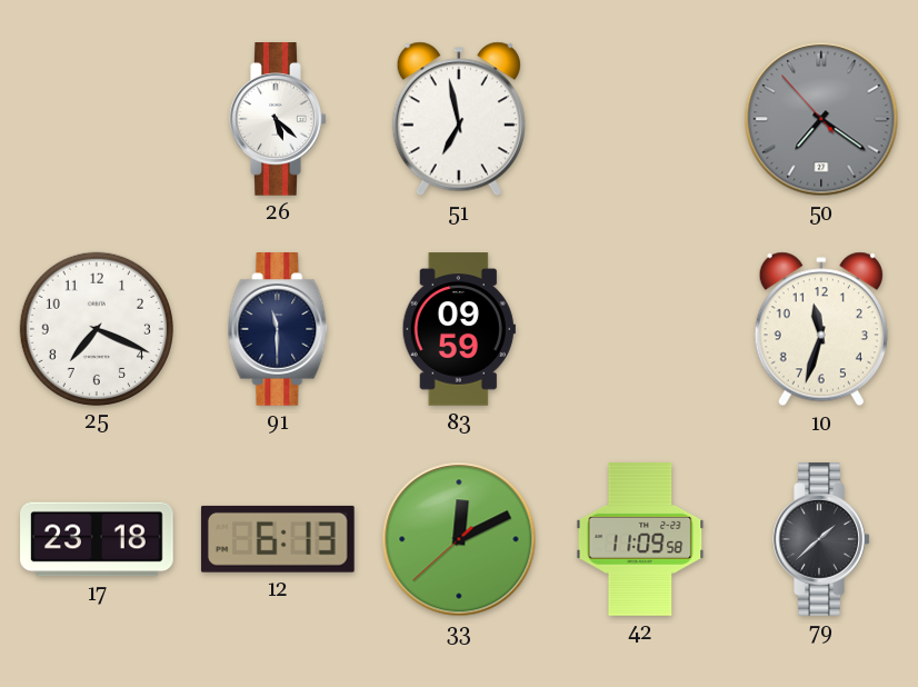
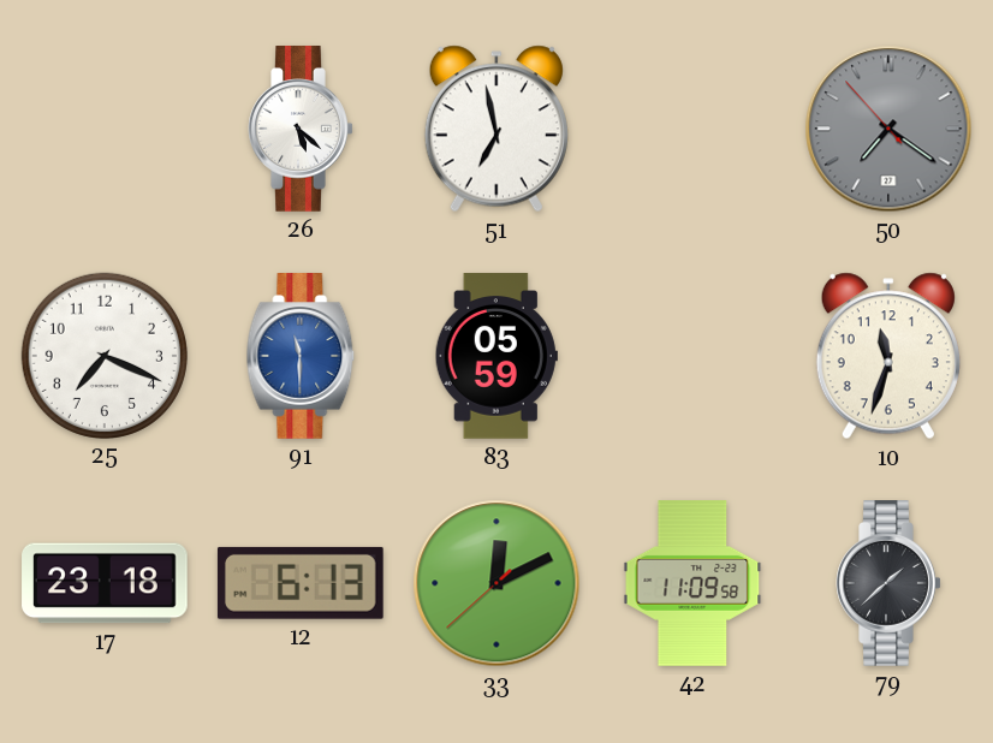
91 dial: navy -> blue (301, 356)
83: 09:59 -> 05:59 (496, 356)
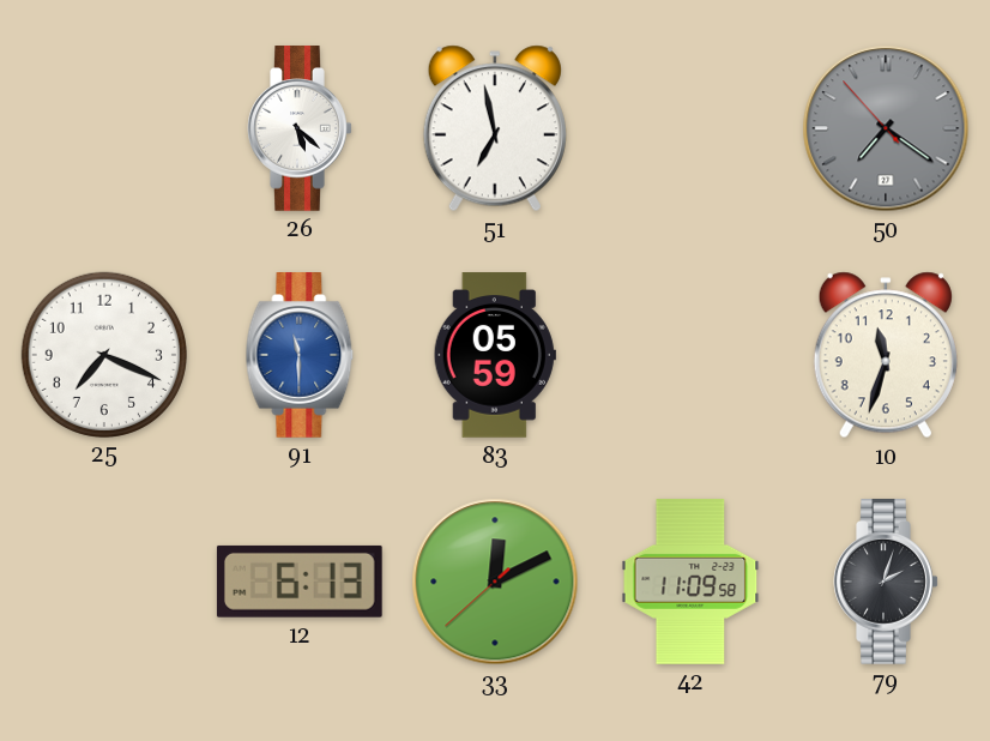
17: 23:18 -> none (105, 583)
79: 1:38 -> 2:03 (886, 582)
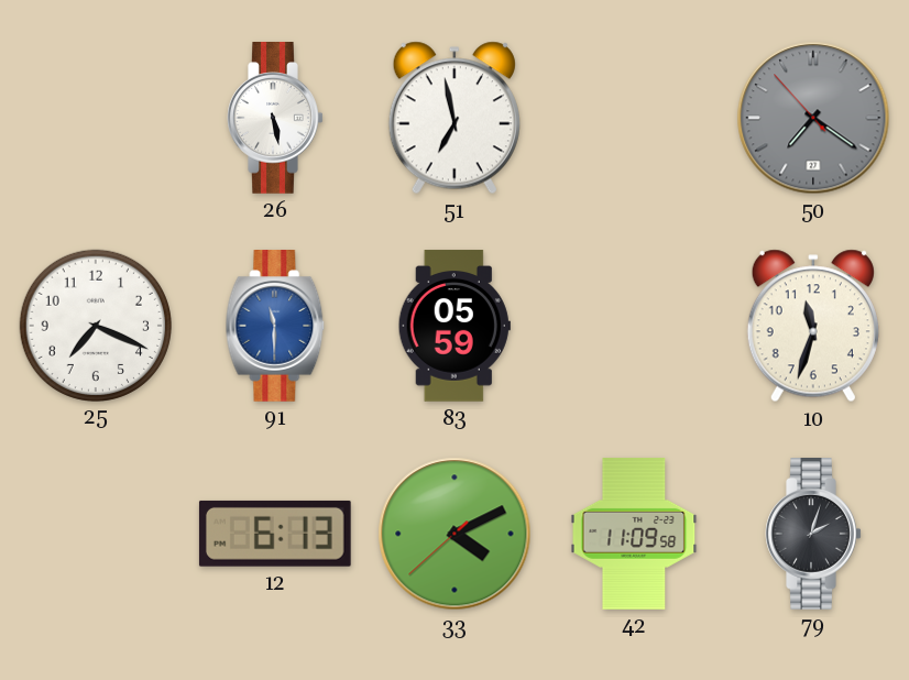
26: 5:22 -> 5:28 (275, 118)
33: 12:10 -> 4:10 (454, 534)
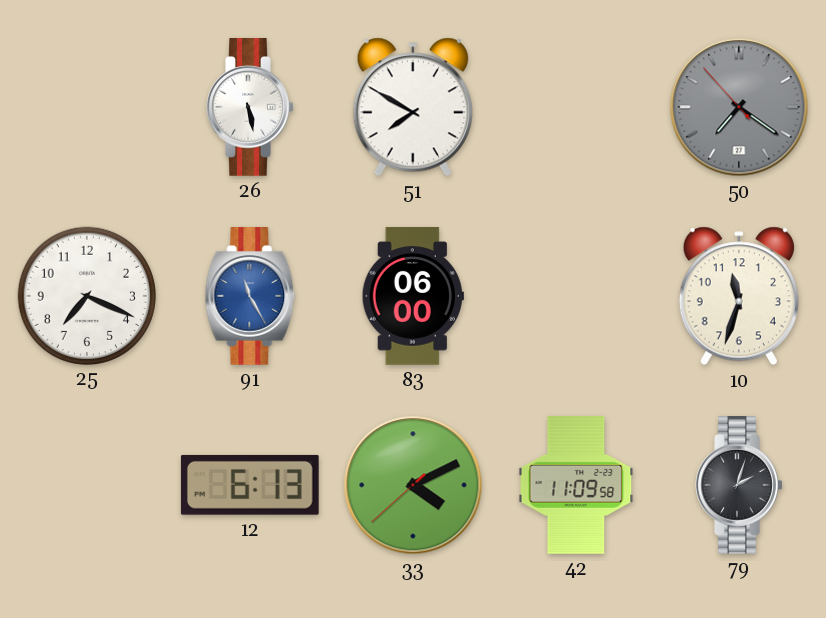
51: 6:58 -> 7:50 (413, 107)
91: 11:30 -> 11:25 (250, 296)
83: 05:59 -> 06:00 (413, 296)
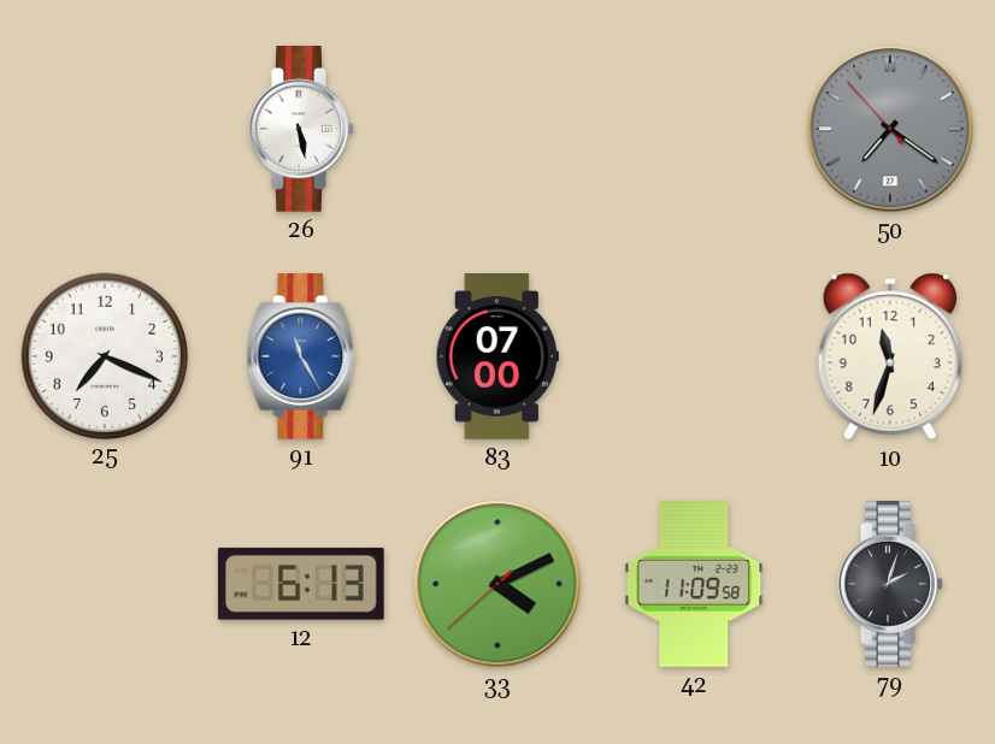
51: 7:50 -> none (413, 107)
83: 06:00 -> 07:00 (497, 356)
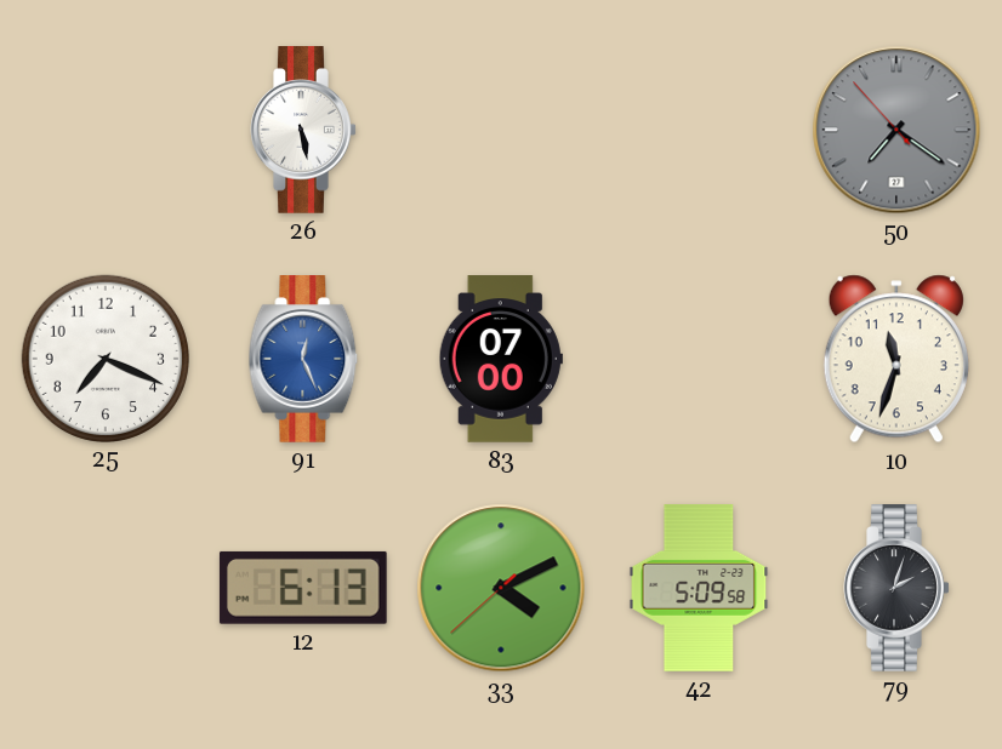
91: 11:25 -> 12:26 (303, 359)
42: 11:09 -> 5:09 (699, 588)
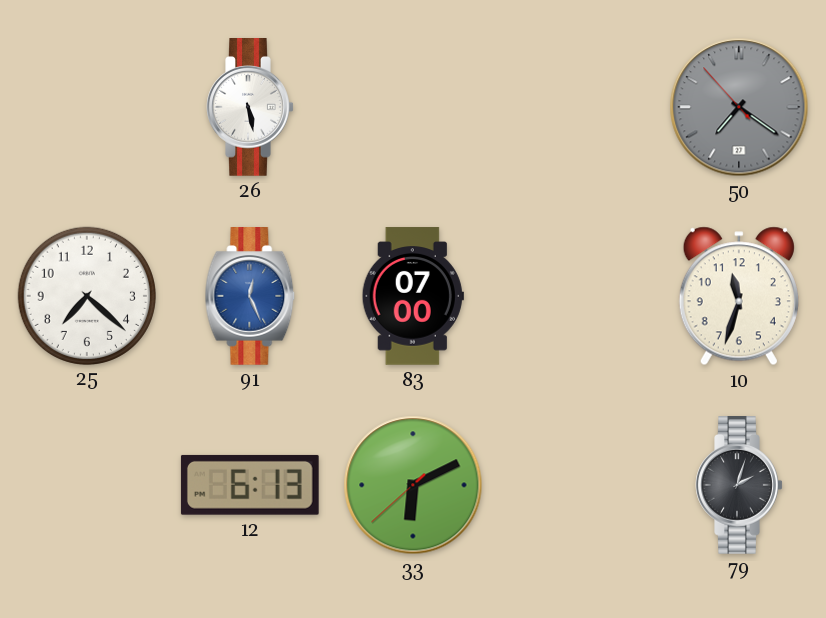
25: 7:19 -> 7:22 (87, 295)
33: 4:10 -> 6:10 (413, 485)
42: 5:09 -> none (699, 588)
